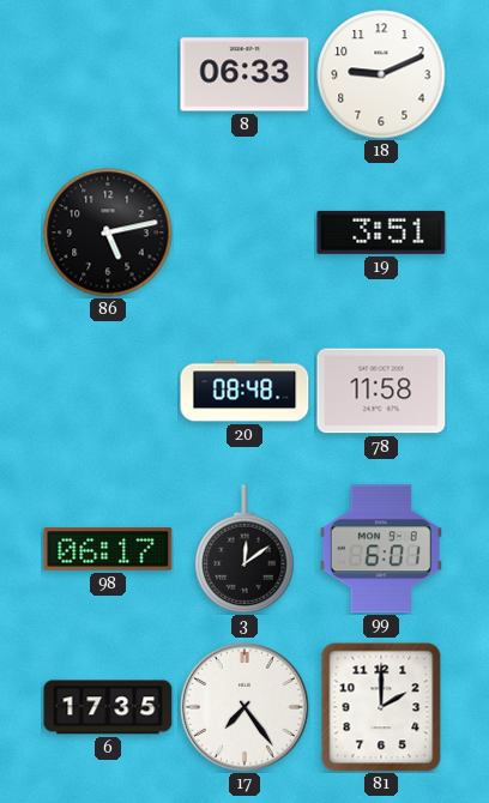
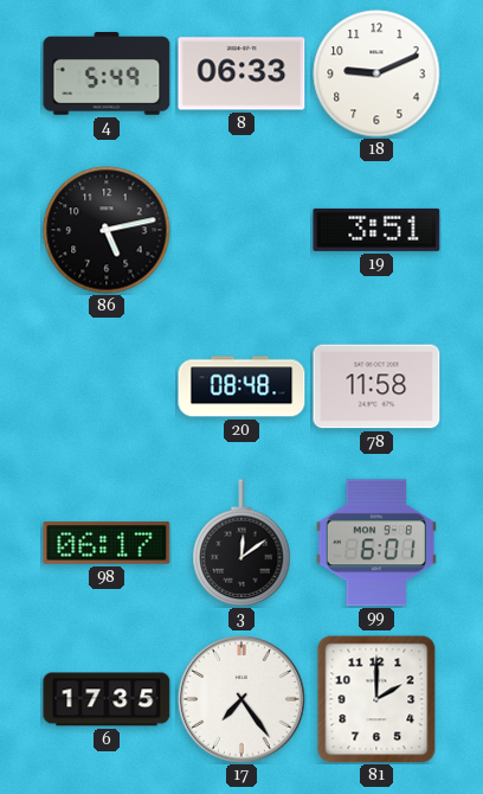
4: none -> 5:49 (107, 75)
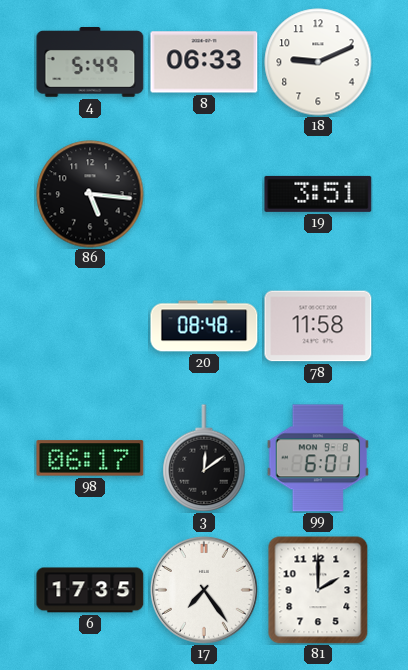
86: 5:13 -> 5:16 (90, 194)
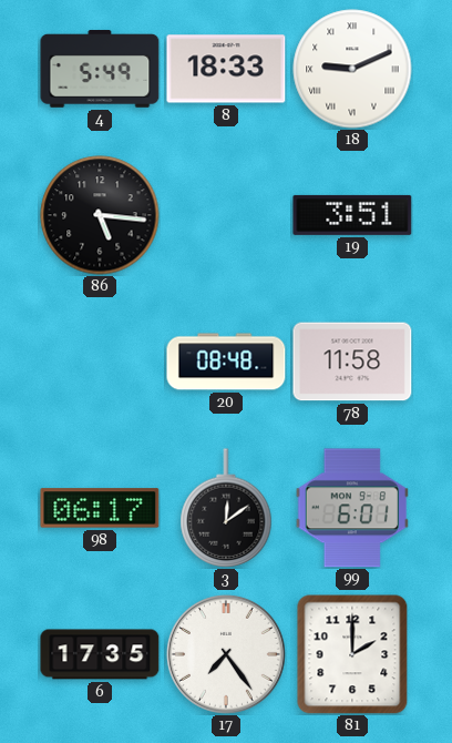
8: 06:33 -> 18:33 (226, 69)
18 numerals: Arabic -> Roman (352, 69)
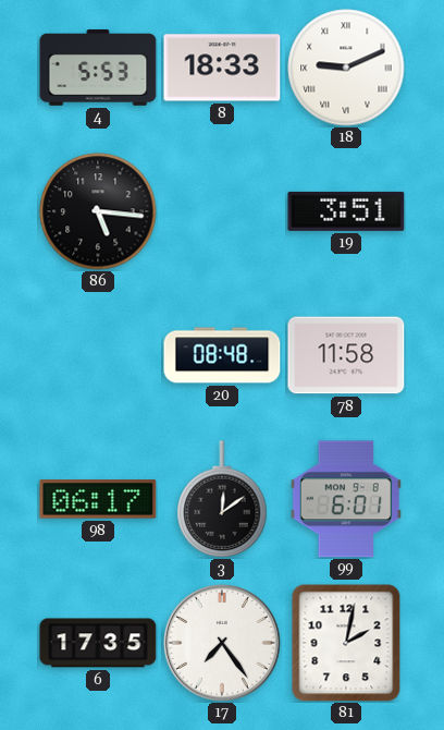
4: 5:49 -> 5:53 (98, 69)
81: 2:00 -> 2:02 (346, 643)
